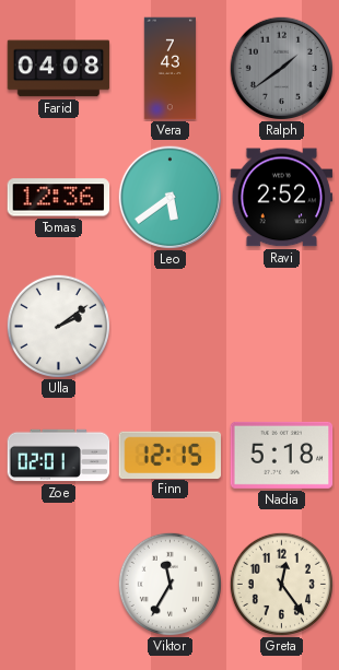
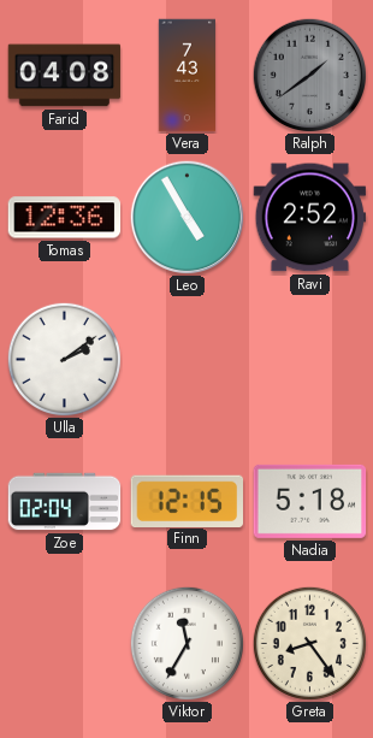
Leo: 5:39 -> 4:55 (186, 217)
Zoe: 02:01 -> 02:04 (65, 502)
Greta: 12:24 -> 8:24 (309, 643)
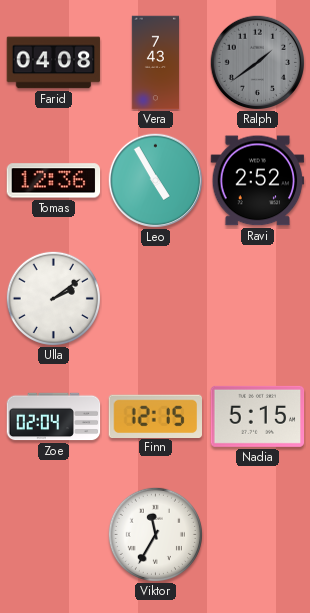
Nadia: 5:18 -> 5:15 (258, 416)
Greta: 8:24 -> none (309, 643)
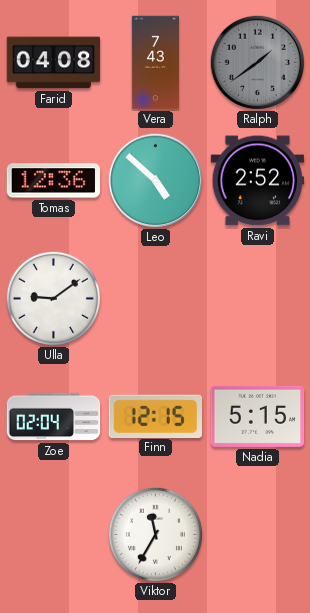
Leo: 4:55 -> 4:52 (155, 180)
Ulla: 2:09 -> 9:09 (53, 298)
